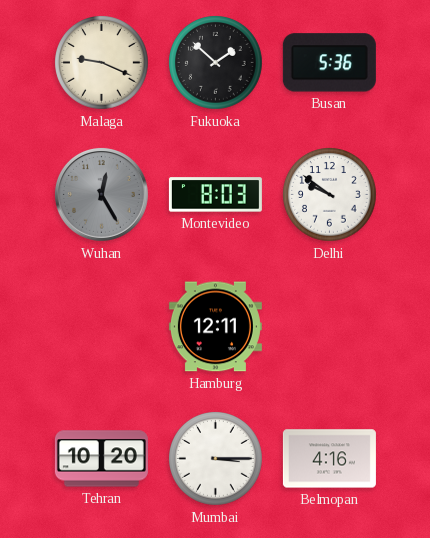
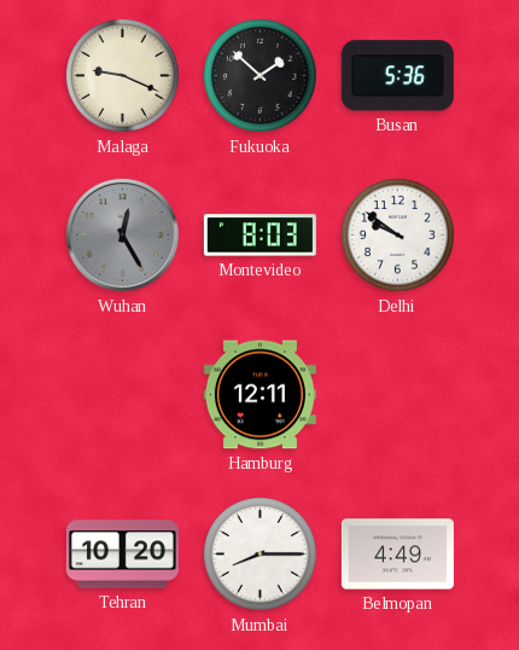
Mumbai: 3:15 -> 8:15 (261, 555)
Belmopan: 4:16 -> 4:49 (397, 555)
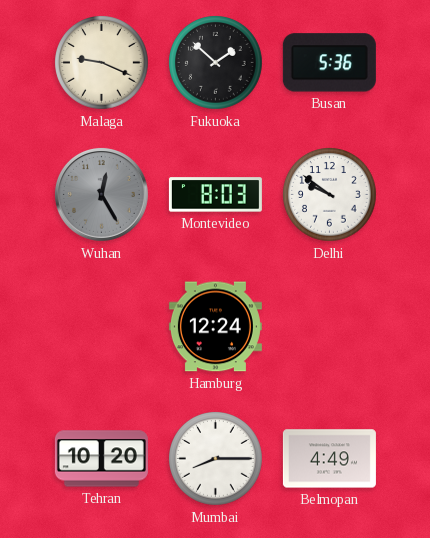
Hamburg: 12:11 -> 12:24 (215, 327)
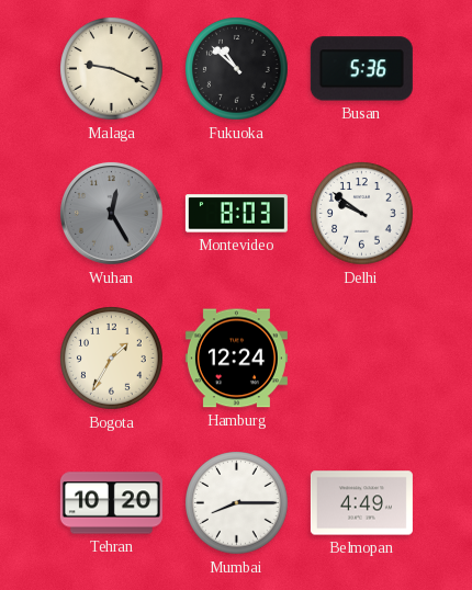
Fukuoka: 1:52 -> 10:52 (237, 69)
Bogota: none -> 1:35 (112, 359)
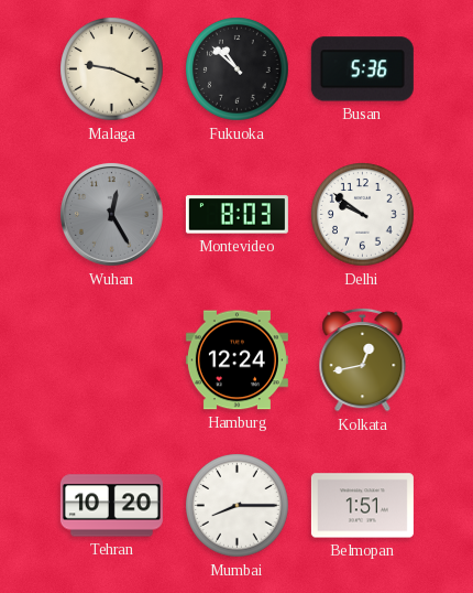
Bogota: 1:35 -> none (112, 359)
Kolkata: none -> 12:43 (363, 359)
Belmopan: 4:49 -> 1:51 (362, 506)
